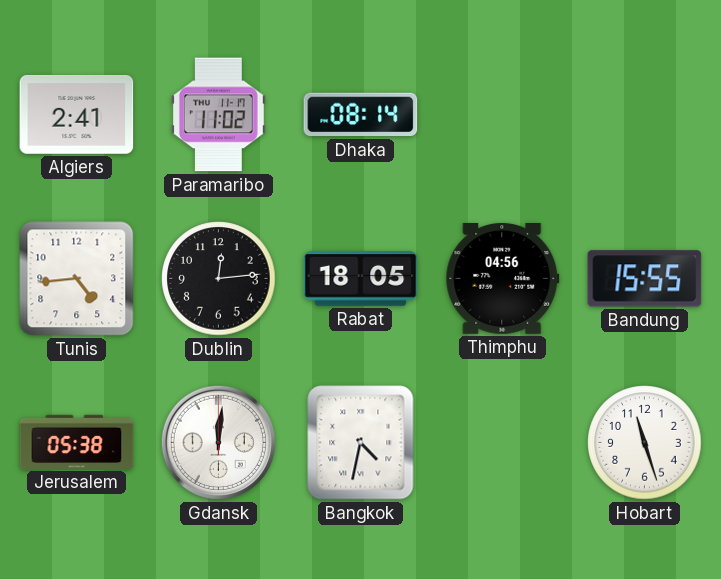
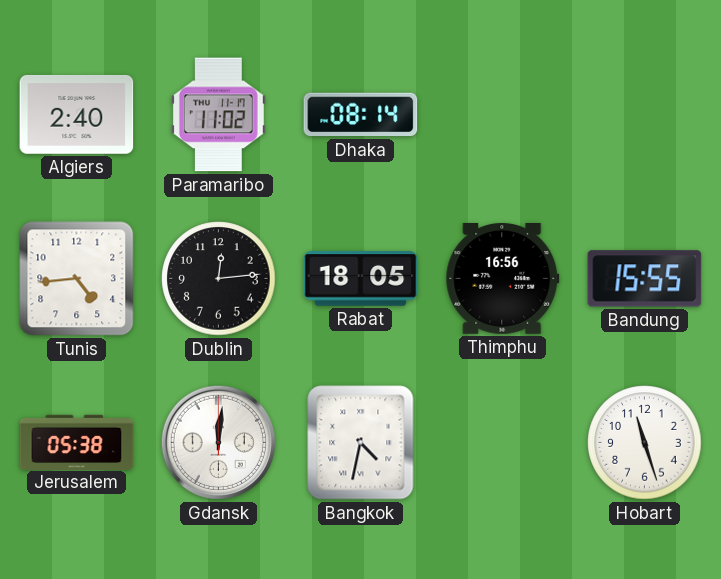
Algiers: 2:41 -> 2:40 (77, 114)
Thimphu: 04:56 -> 16:56 (503, 279)
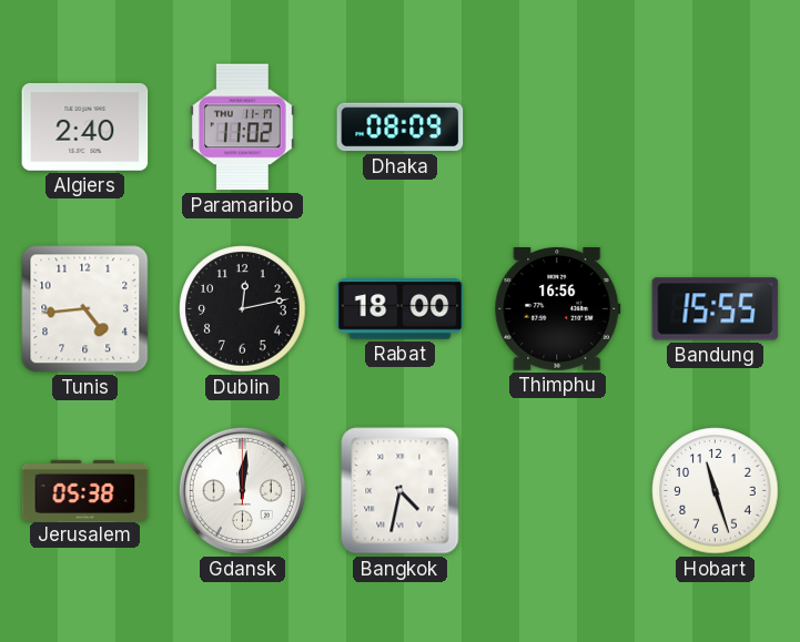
Dhaka: 08:14 -> 08:09 (401, 128)
Dublin: 12:14 -> 12:13 (243, 309)
Rabat: 18:05 -> 18:00 (401, 309)
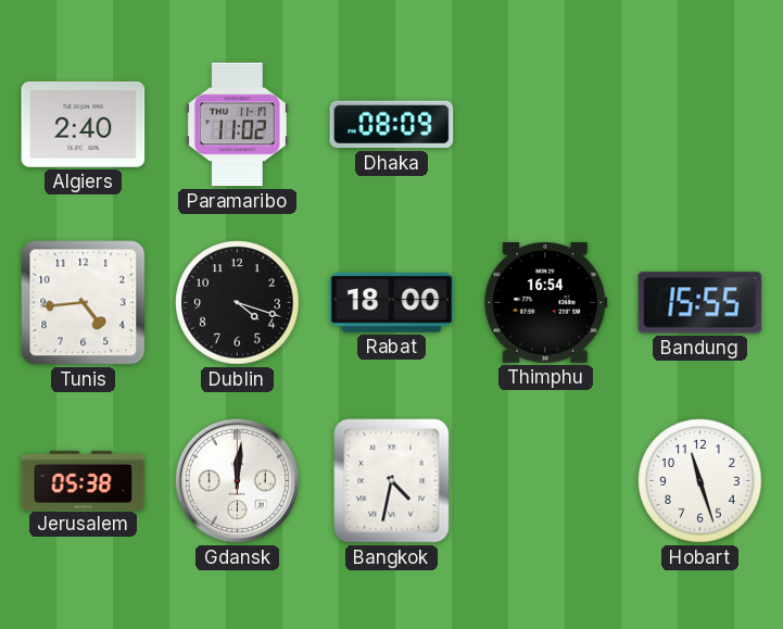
Dublin: 12:13 -> 4:18 (238, 303)
Thimphu: 16:56 -> 16:54 (546, 303)
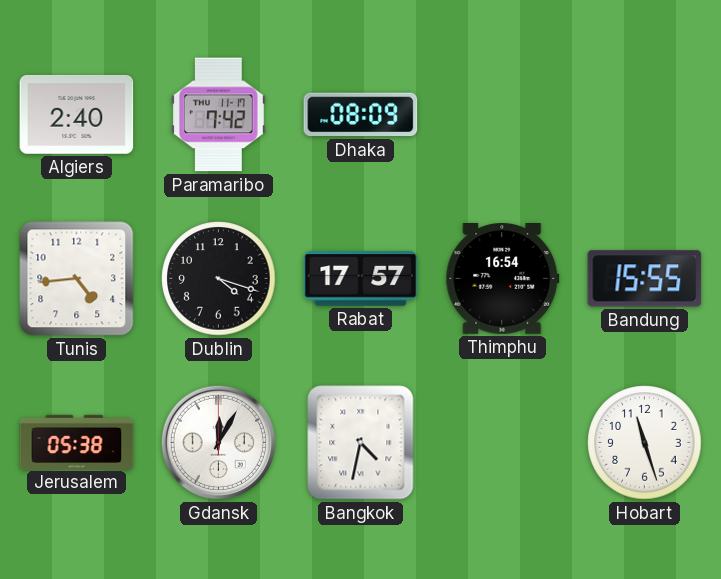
Paramaribo: 11:02 -> 7:42 (218, 115)
Rabat: 18:00 -> 17:57 (361, 279)
Gdansk: 12:01 -> 12:05 (218, 442)
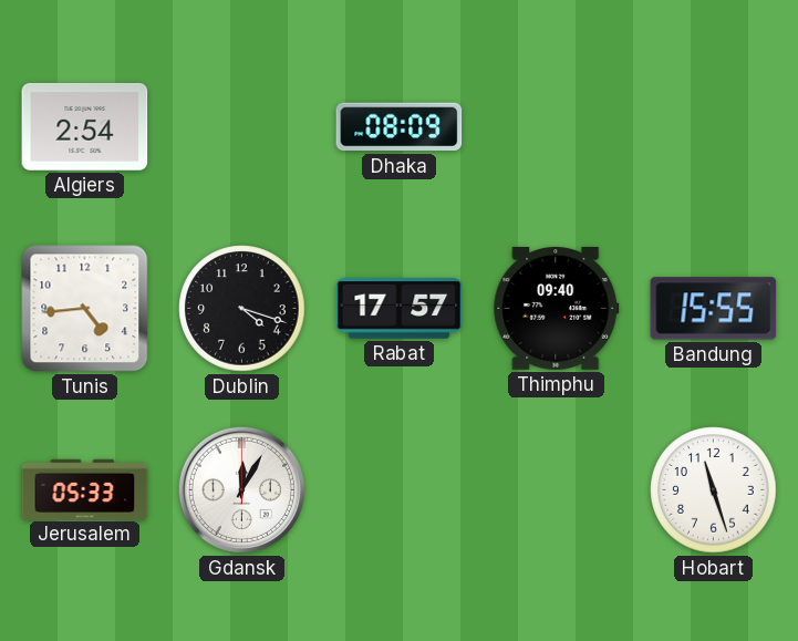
Algiers: 2:40 -> 2:54 (85, 126)
Paramaribo: 7:42 -> none (218, 115)
Thimphu: 16:54 -> 09:40 (557, 309)
Jerusalem: 05:38 -> 05:33 (85, 489)
Bangkok: 4:32 -> none (361, 443)
